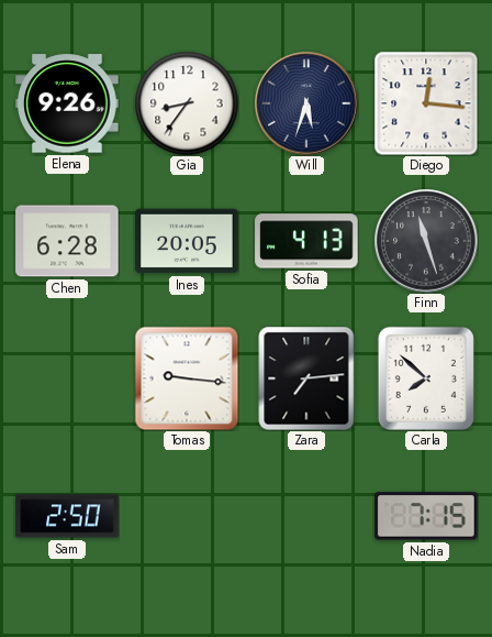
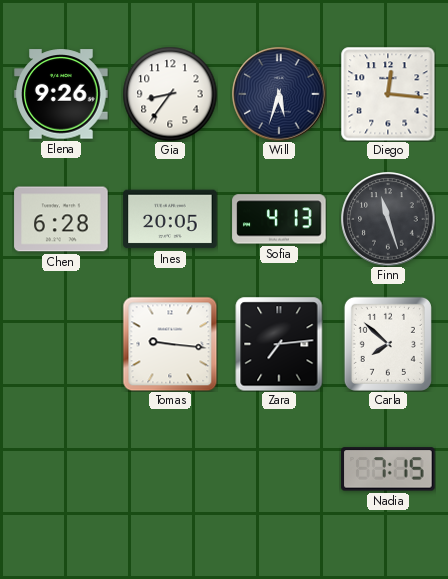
Sam: 2:50 -> none (67, 516)
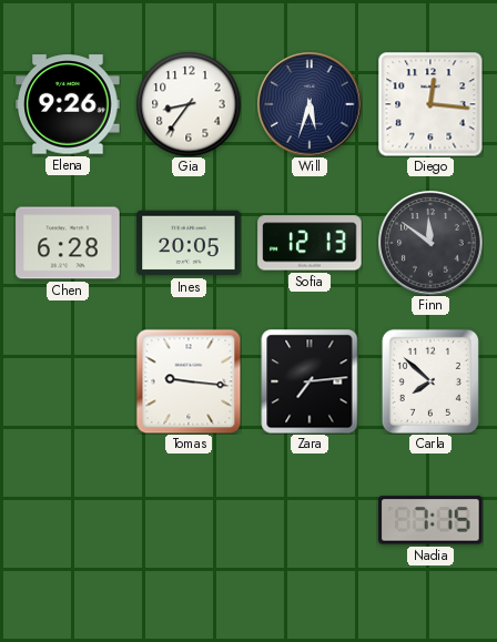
Sofia: 4:13 -> 12:13 (310, 243)
Finn: 11:27 -> 11:51 (430, 243)
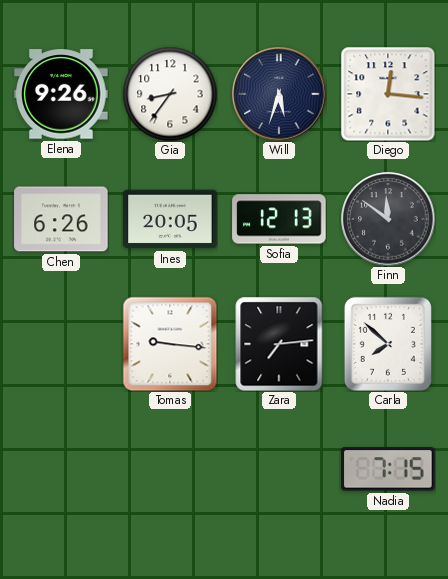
Chen: 6:28 -> 6:26 (61, 219)
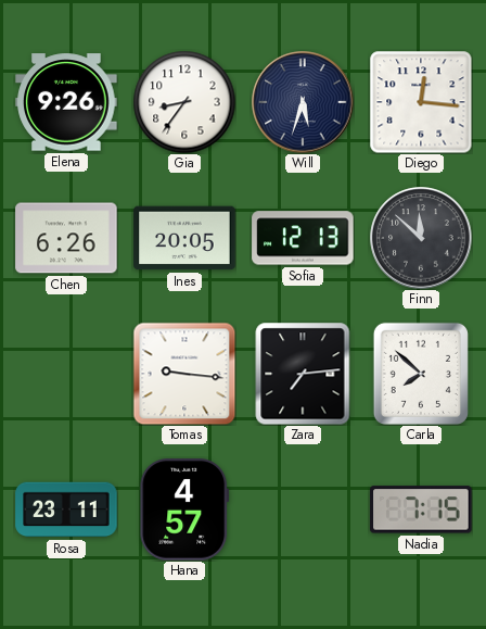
Finn: 11:51 -> 11:52 (421, 238)
Rosa: none -> 23:11 (66, 510)
Hana: none -> 4:57 (184, 510)
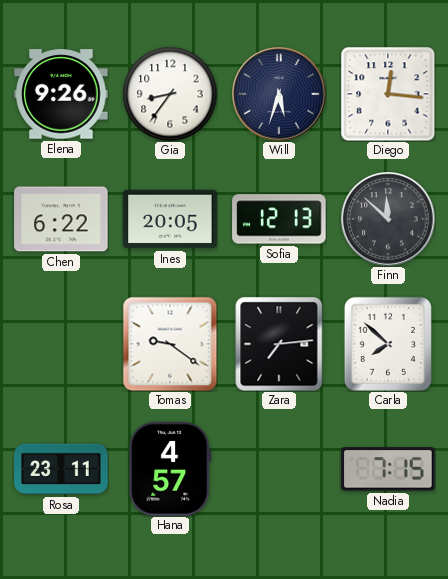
Chen: 6:26 -> 6:22 (61, 219)
Tomas: 9:16 -> 9:21 (170, 344)
